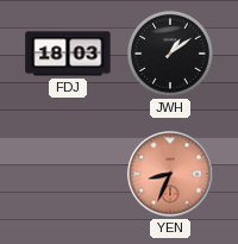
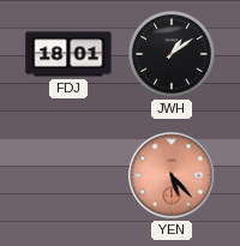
FDJ: 18:03 -> 18:01 (68, 54)
YEN: 8:34 -> 5:23 (172, 175)
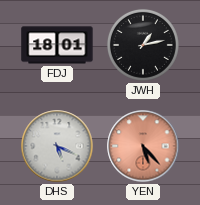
JWH: 1:09 -> 1:13 (143, 45)
DHS: none -> 5:19 (57, 146)
